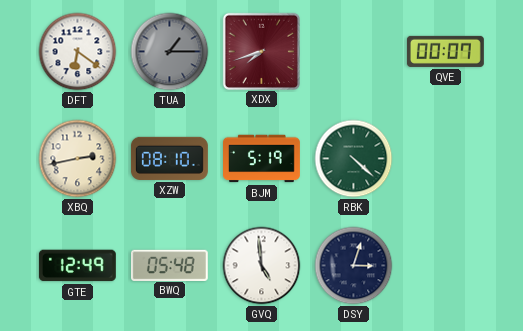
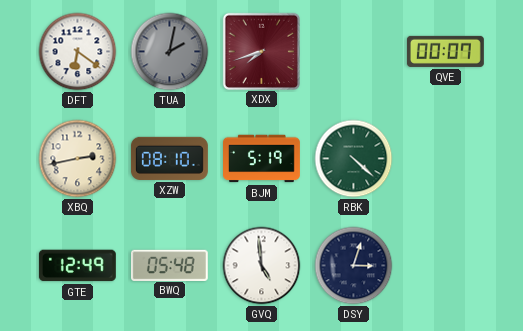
TUA: 1:15 -> 2:02 (170, 52)
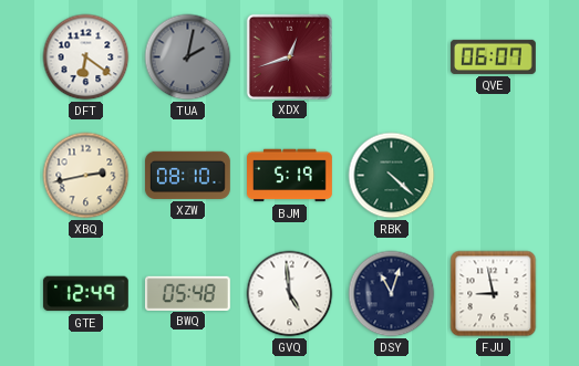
XDX: 7:42 -> 12:42 (289, 56)
QVE: 00:07 -> 06:07 (493, 56)
DSY: 3:03 -> 11:03 (392, 294)
FJU: none -> 8:58 (494, 294)
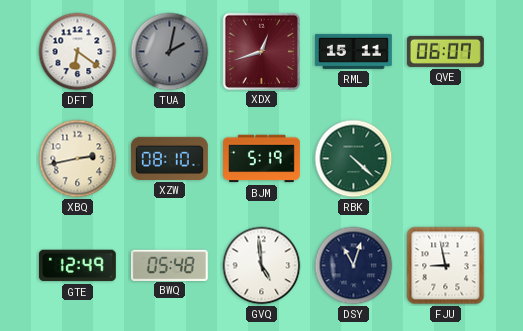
RML: none -> 15:11 (353, 51)
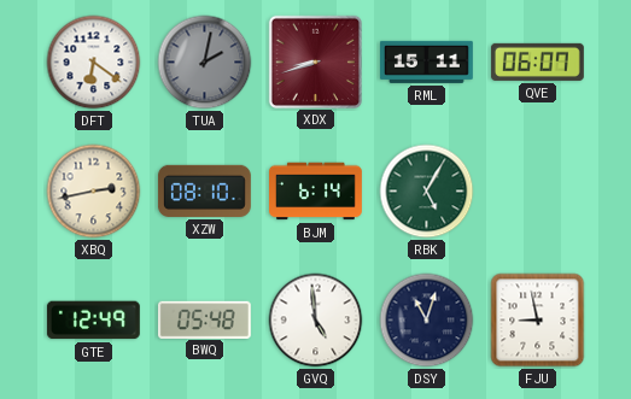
XDX: 12:42 -> 8:42 (315, 61)
BJM: 5:19 -> 6:14 (316, 192)
RBK: 4:22 -> 5:05 (427, 192)
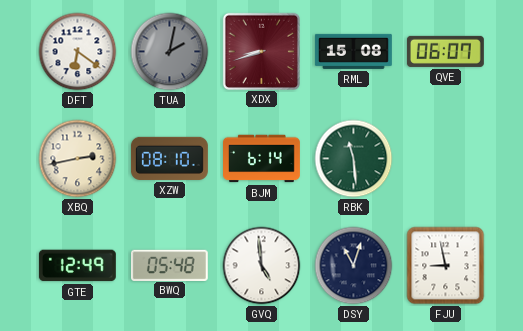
RML: 15:11 -> 15:08 (353, 51)
RBK: 5:05 -> 11:29 (354, 159)
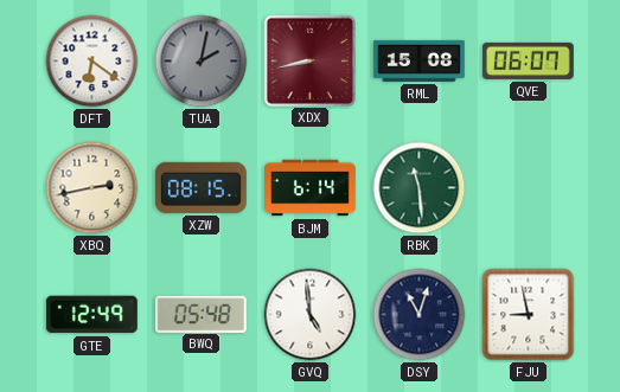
XDX: 8:42 -> 8:43 (309, 60)
XZW: 08:10 -> 08:15 (200, 187)
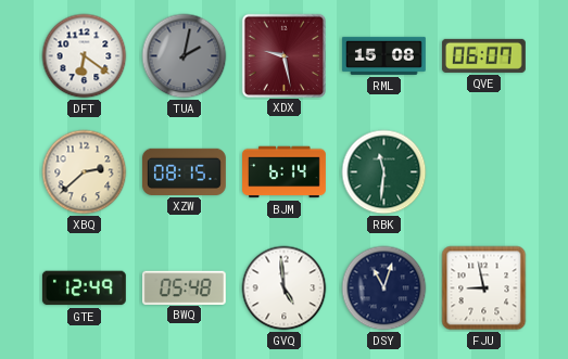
XDX: 8:43 -> 9:28 (283, 55)
XBQ: 2:43 -> 2:38 (85, 172)
RBK: 11:29 -> 11:31 (384, 172)
